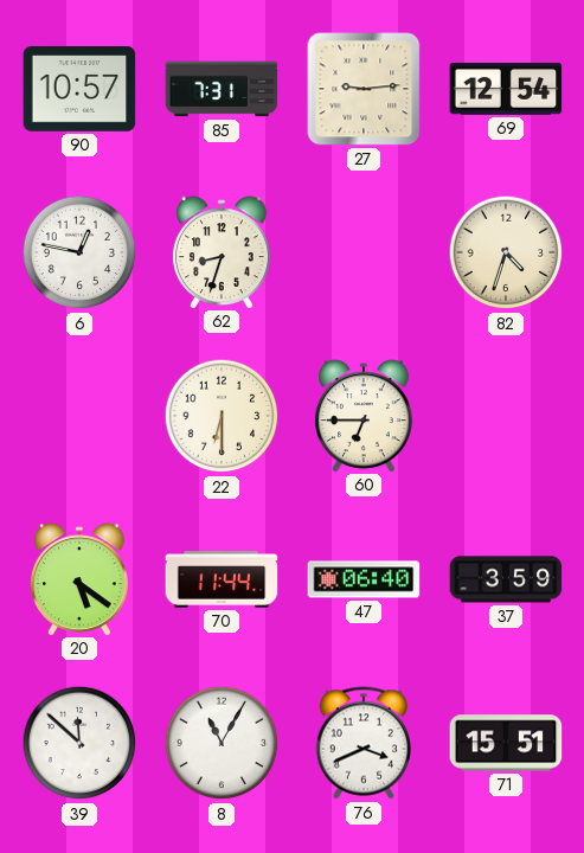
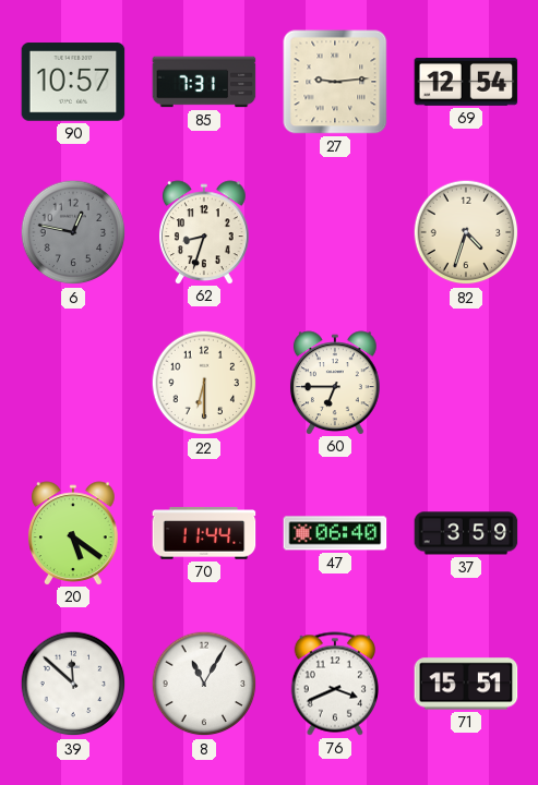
6 dial: white -> grey (73, 232)
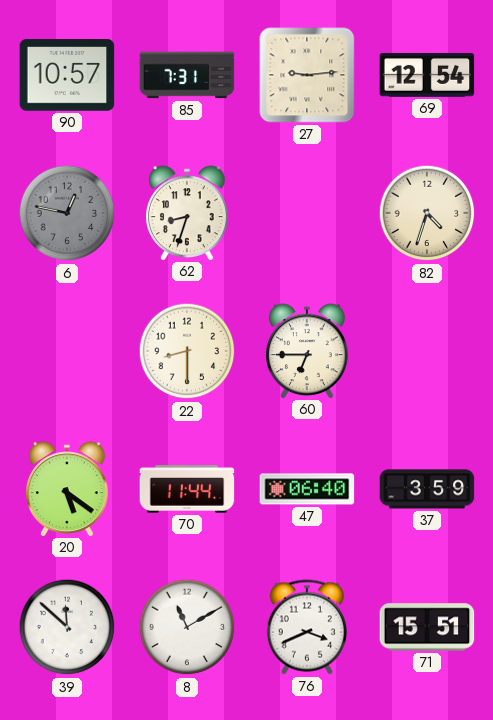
22: 6:30 -> 8:30 (187, 351)
8: 11:05 -> 11:10 (187, 627)
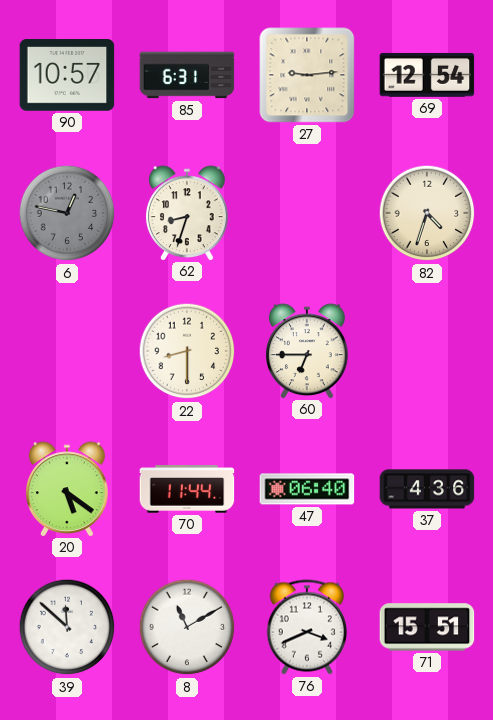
85: 7:31 -> 6:31 (187, 75)
37: 3:59 -> 4:36 (427, 489)
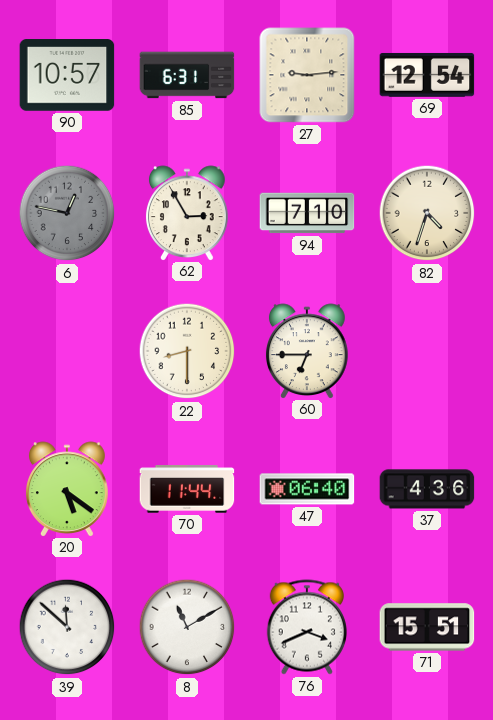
62: 8:33 -> 2:55 (187, 213)
94: none -> 7:10 (307, 213)
